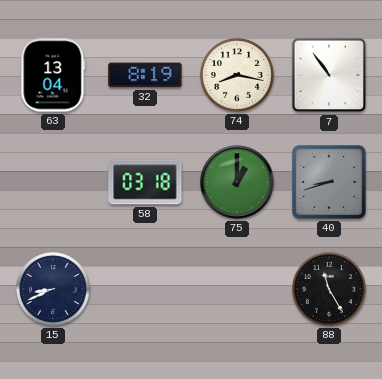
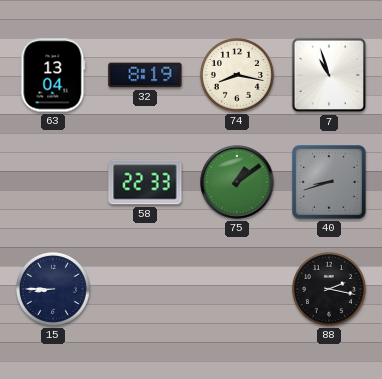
7: 10:54 -> 10:57 (329, 75)
58: 03:18 -> 22:33 (145, 182)
75: 1:00 -> 1:09 (237, 182)
15: 8:41 -> 8:45 (53, 289)
88: 11:25 -> 2:17 (329, 289)
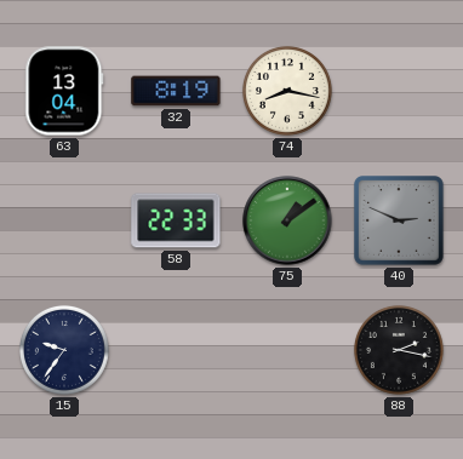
7: 10:57 -> none (329, 75)
40: 8:42 -> 2:49 (400, 222)
15: 8:45 -> 9:36 (64, 350)
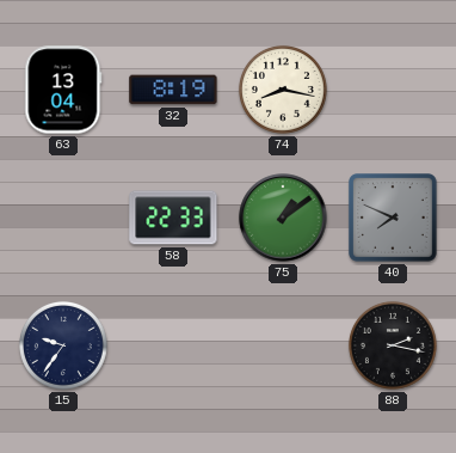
40: 2:49 -> 7:49 (394, 219)
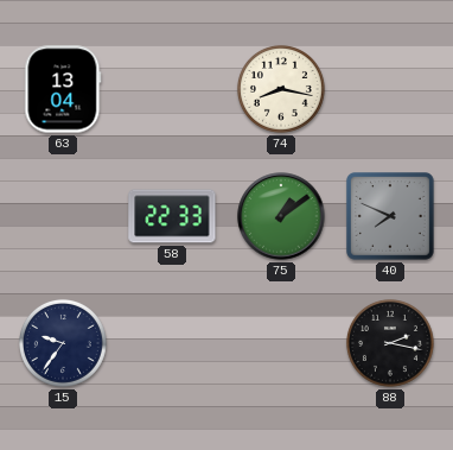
32: 8:19 -> none (173, 90)
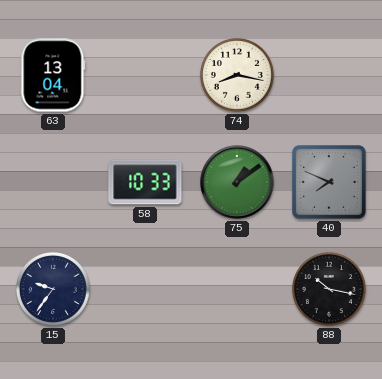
58: 22:33 -> 10:33 (145, 182)
88: 2:17 -> 10:17 (329, 289)
